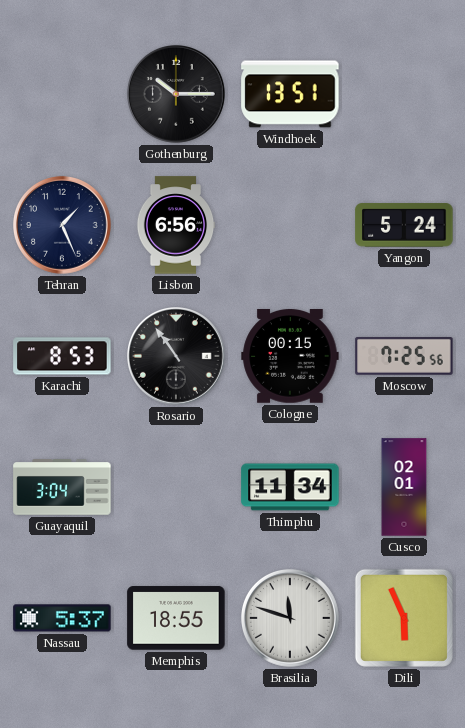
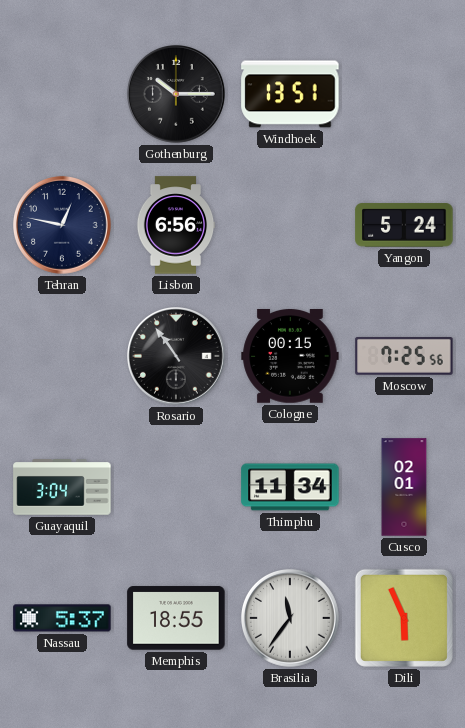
Tehran: 1:26 -> 12:47 (63, 226)
Karachi: 8:53 -> none (62, 356)
Brasilia: 11:48 -> 11:36 (291, 619)
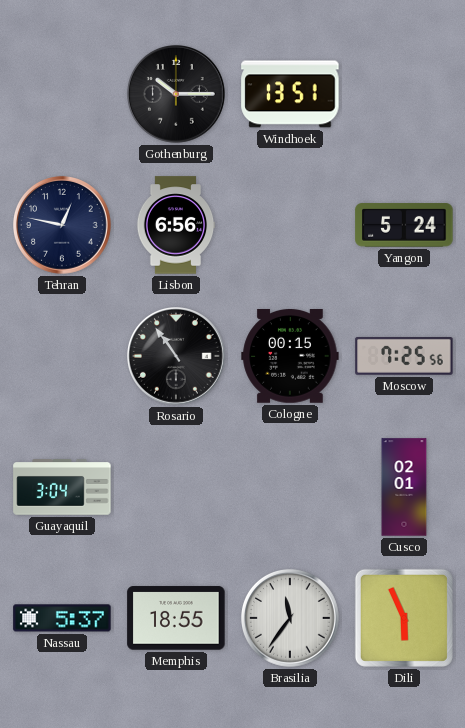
Thimphu: 11:34 -> none (290, 487)
